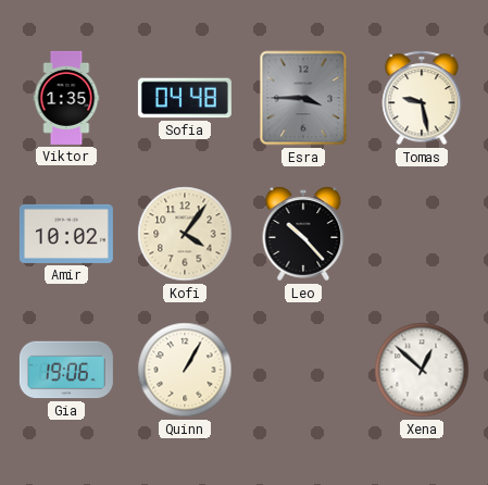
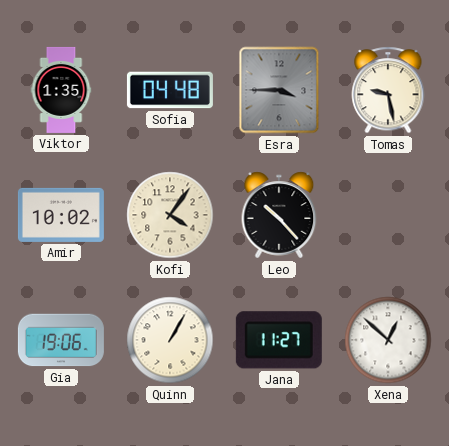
Jana: none -> 11:27 (279, 340)
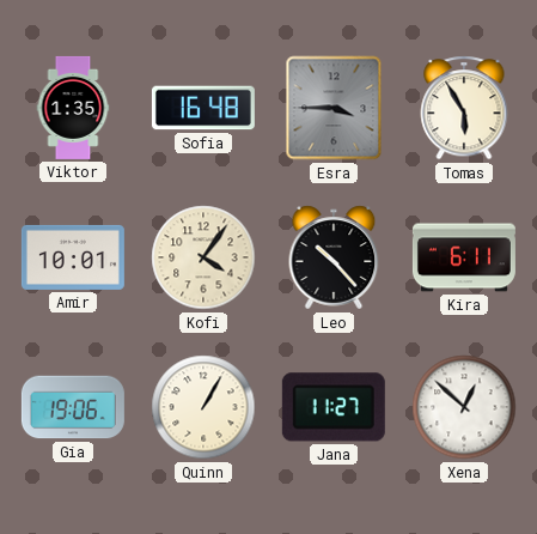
Sofia: 04:48 -> 16:48 (203, 108)
Tomas: 9:28 -> 5:55 (464, 108)
Amir: 10:02 -> 10:01 (73, 257)
Kira: none -> 6:11 (464, 257)
